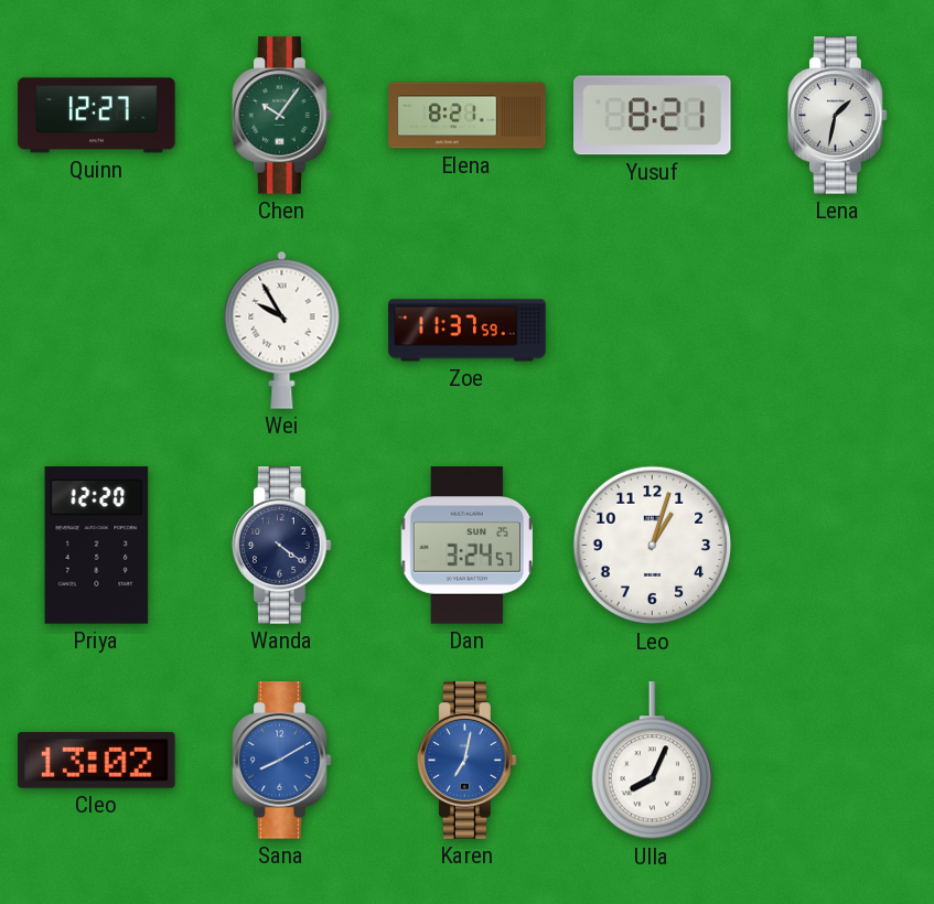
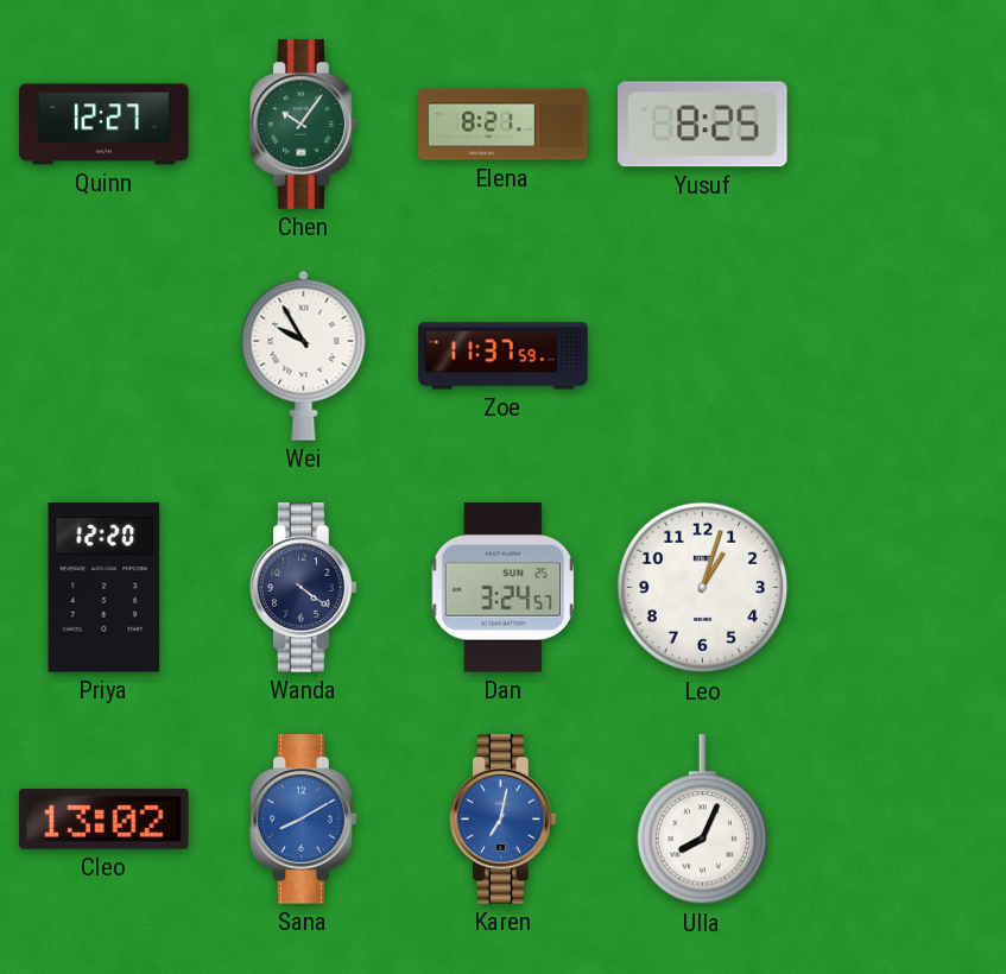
Yusuf: 8:21 -> 8:25 (703, 125)
Lena: 1:32 -> none (838, 116)
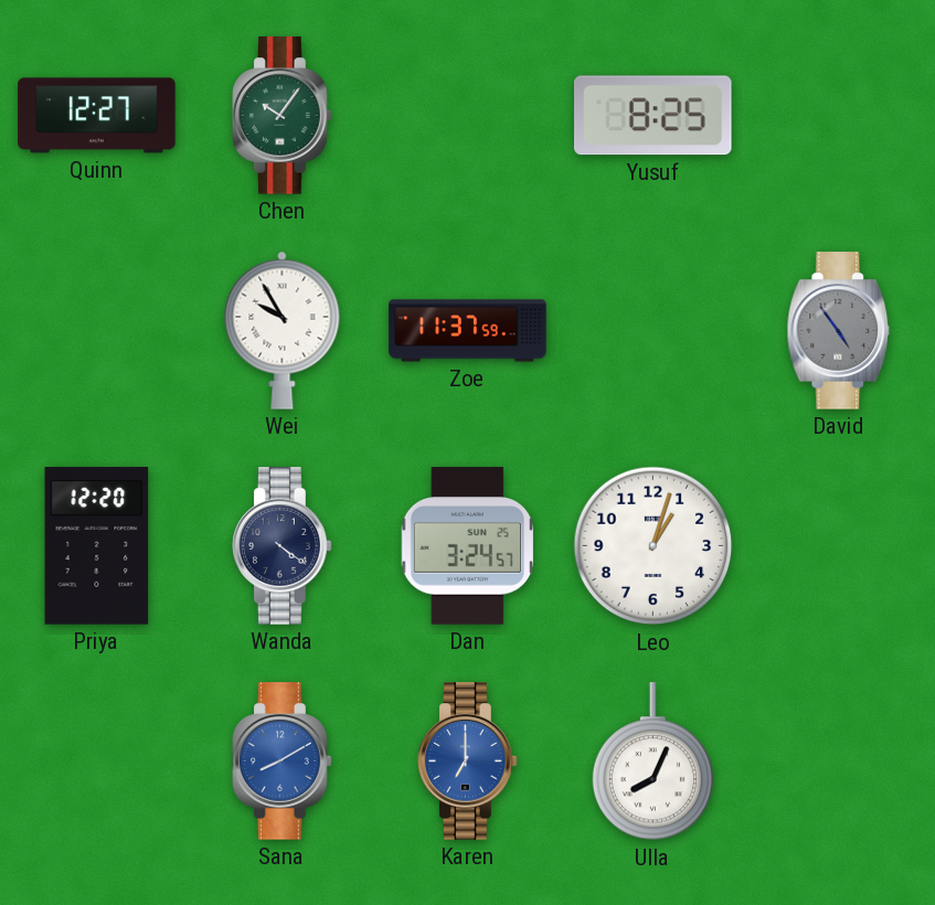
Elena: 8:21 -> none (504, 125)
David: none -> 4:54 (839, 331)
Cleo: 13:02 -> none (105, 818)
Karen: 7:02 -> 7:00 (468, 762)
